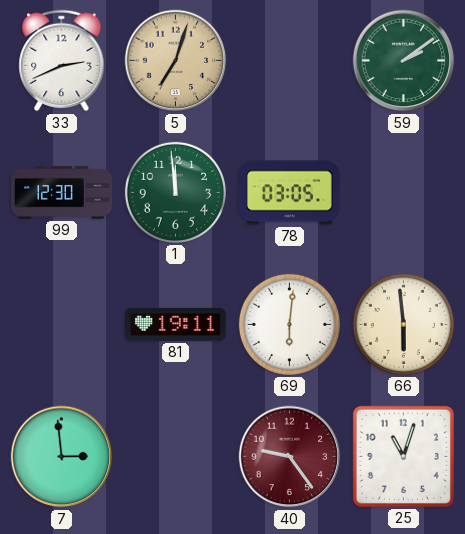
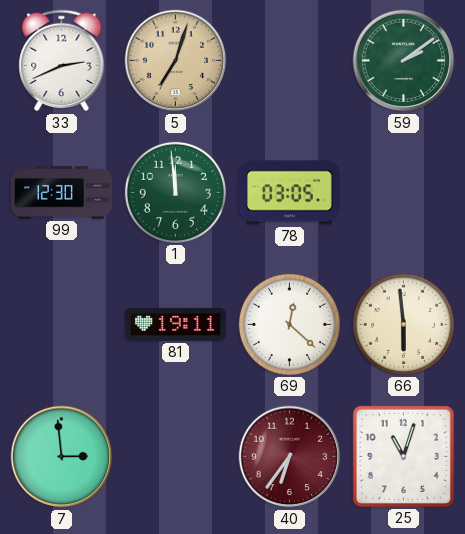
69: 6:01 -> 12:22 (289, 324)
40: 9:24 -> 6:36 (290, 457)
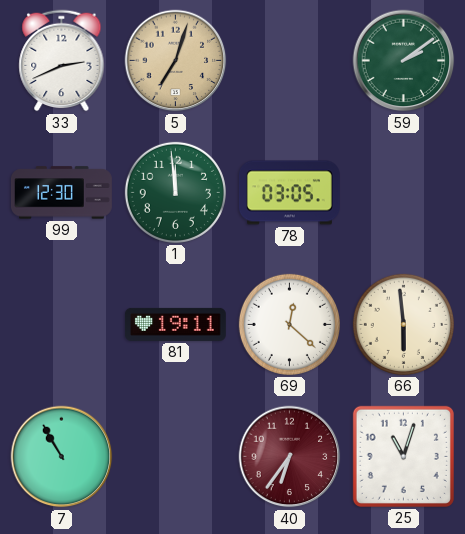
7: 2:59 -> 10:55 (62, 457)
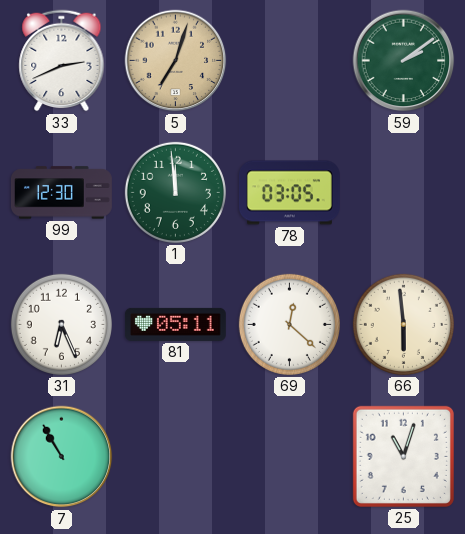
31: none -> 6:26 (61, 324)
81: 19:11 -> 05:11 (175, 324)
40: 6:36 -> none (290, 457)
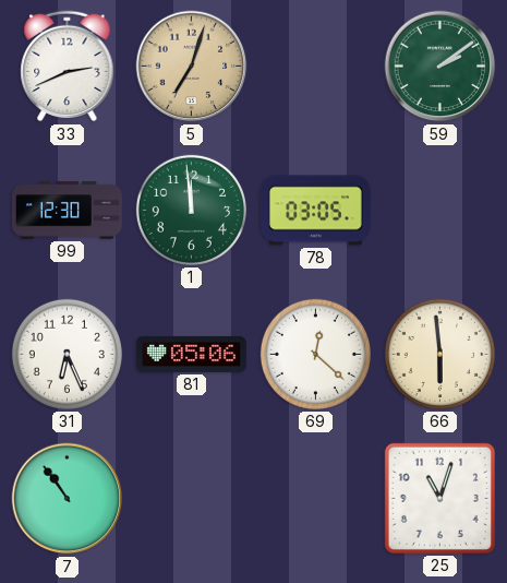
81: 05:11 -> 05:06 (191, 354)
7: 10:55 -> 10:54 (68, 499)
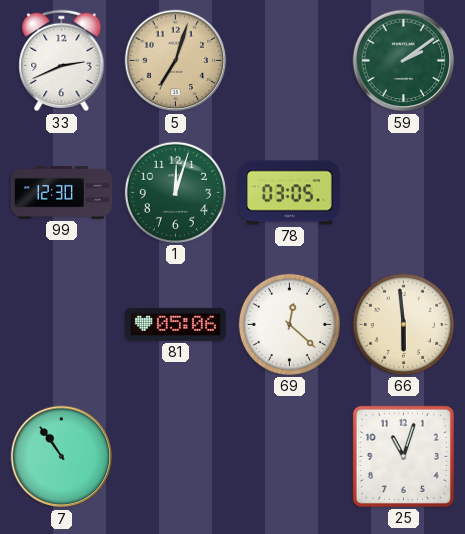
1: 11:59 -> 12:03 (175, 192)
31: 6:26 -> none (67, 354)
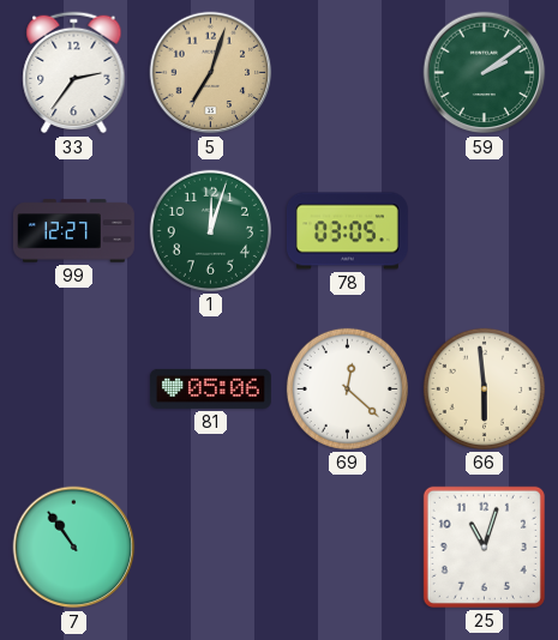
33: 2:41 -> 2:36 (74, 73)
99: 12:30 -> 12:27 (73, 231)
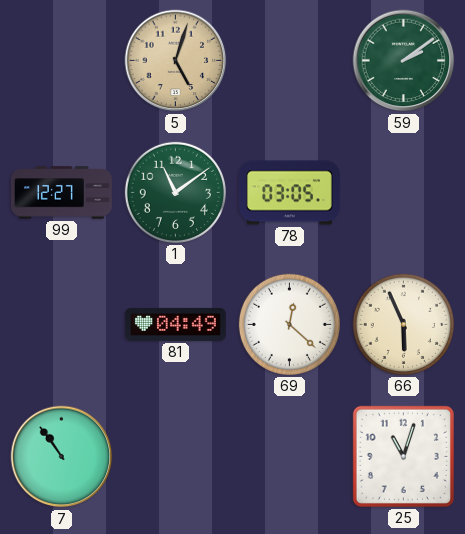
33: 2:36 -> none (74, 73)
5: 7:03 -> 5:03 (176, 61)
1: 12:03 -> 11:09 (175, 192)
81: 05:06 -> 04:49 (175, 324)
66: 5:59 -> 5:56 (403, 324)
